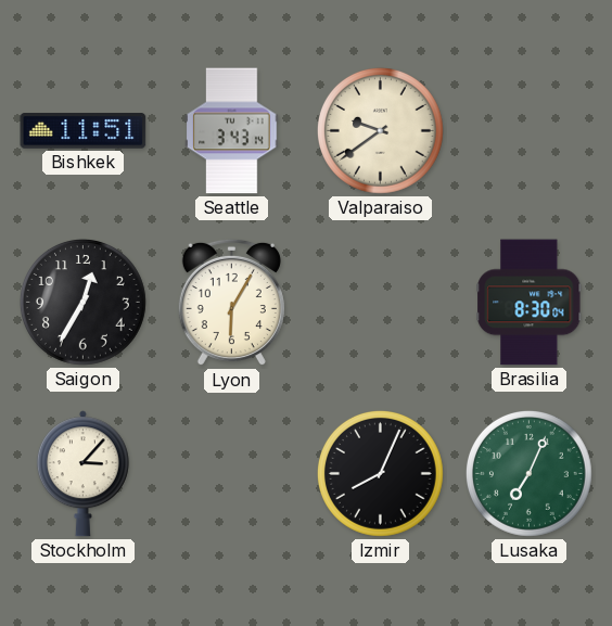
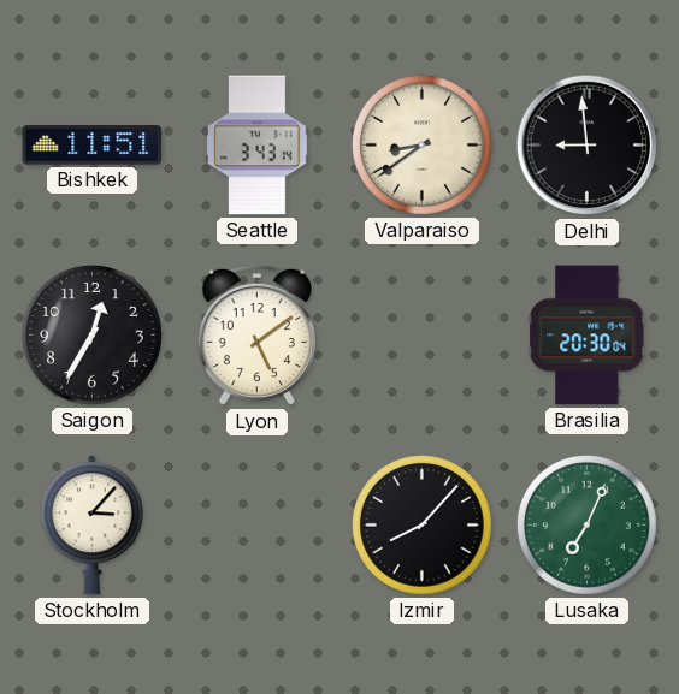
Valparaiso: 9:39 -> 8:39 (421, 144)
Delhi: none -> 8:59 (588, 146)
Lyon: 6:05 -> 5:09 (256, 336)
Brasilia: 8:30 -> 20:30 (588, 336)
Izmir: 8:04 -> 8:07 (421, 524)
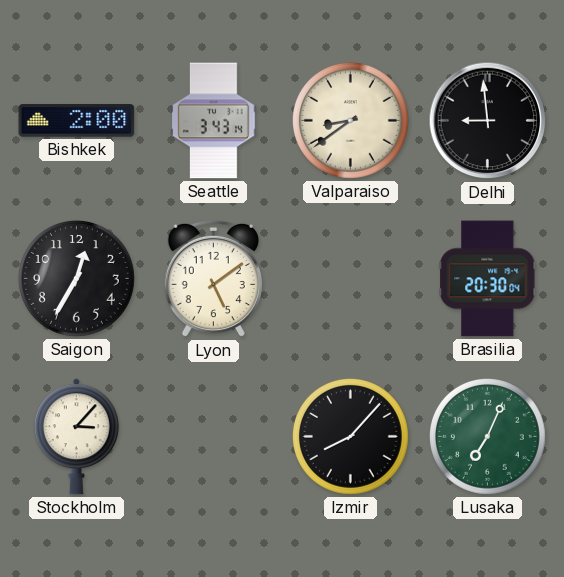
Bishkek: 11:51 -> 2:00 (77, 121)
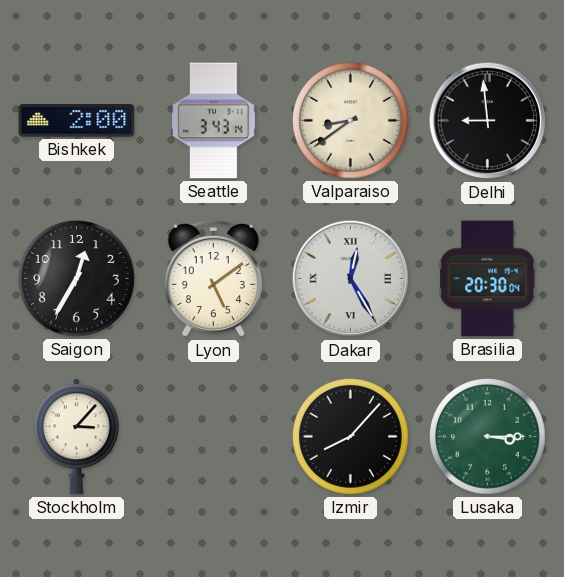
Dakar: none -> 12:25 (351, 279)
Lusaka: 7:04 -> 3:15 (487, 436)
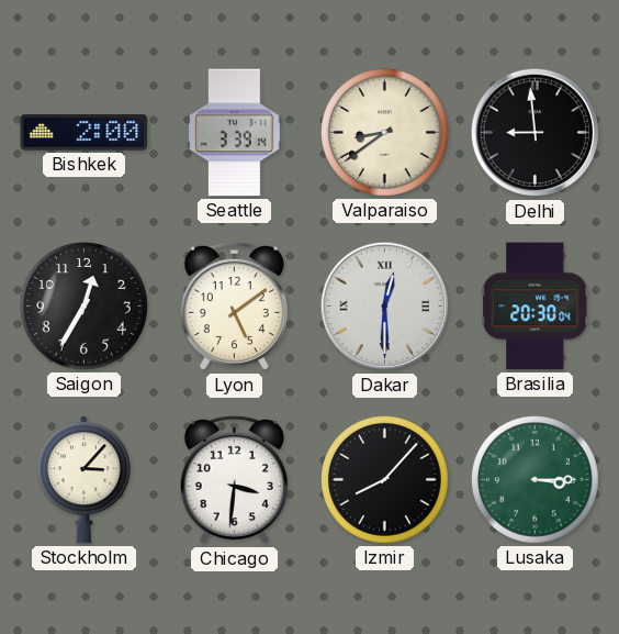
Seattle: 3:43 -> 3:39 (235, 133)
Dakar: 12:25 -> 12:30 (385, 307)
Chicago: none -> 3:31 (234, 480)
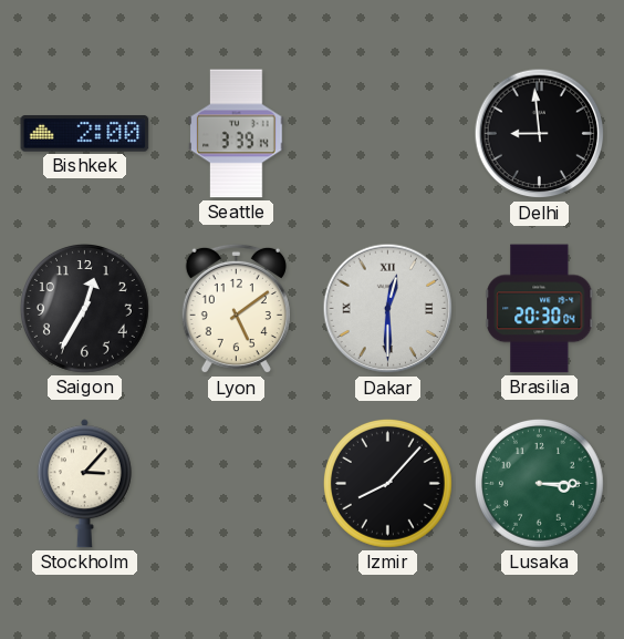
Valparaiso: 8:39 -> none (384, 132)
Chicago: 3:31 -> none (234, 480)
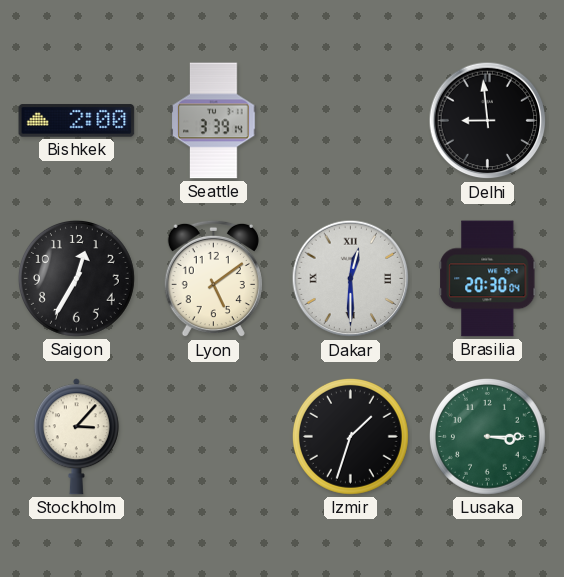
Izmir: 8:07 -> 1:33 (350, 436)
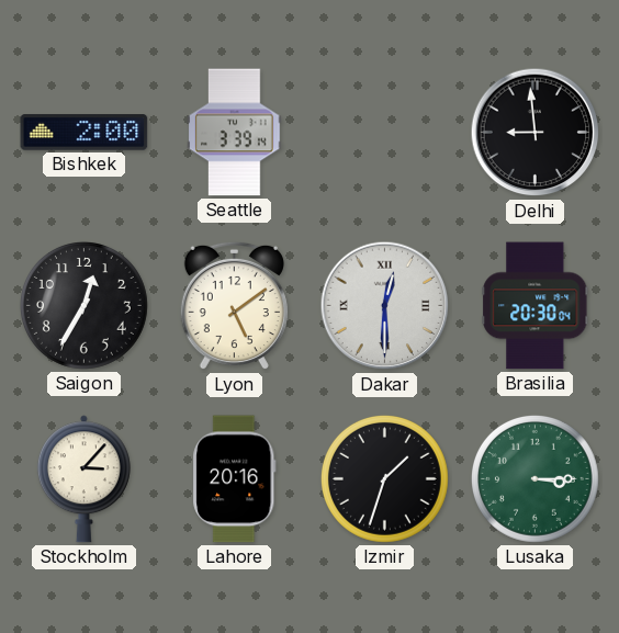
Lahore: none -> 20:16 (235, 479)
